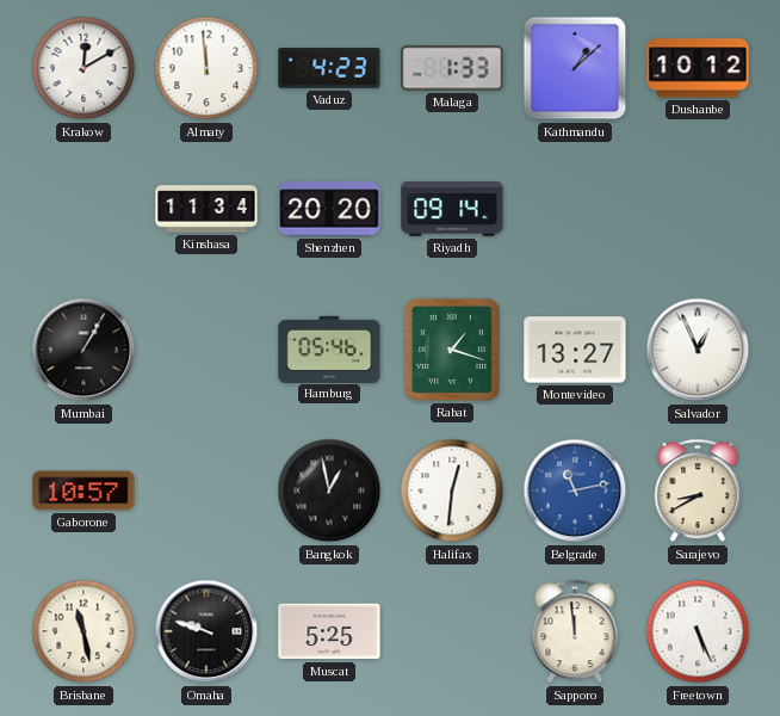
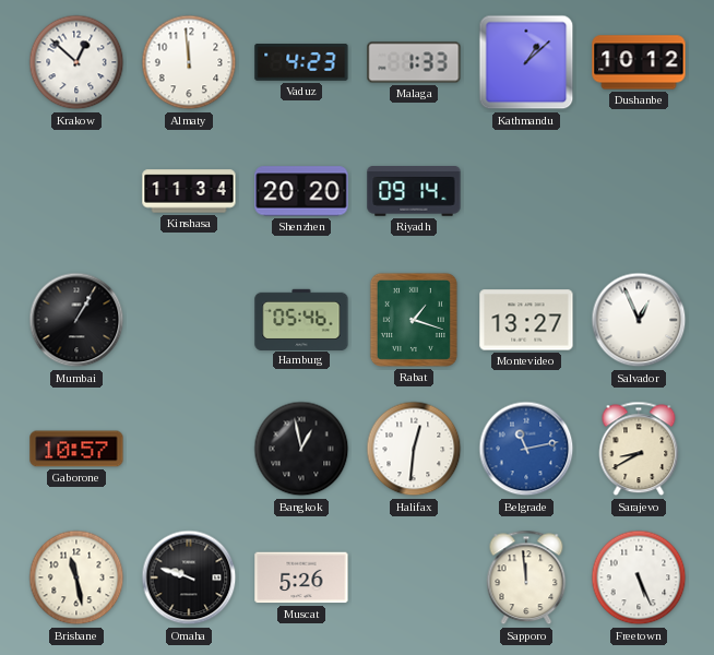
Krakow: 12:10 -> 12:52 (76, 62)
Muscat: 5:25 -> 5:26 (301, 577)
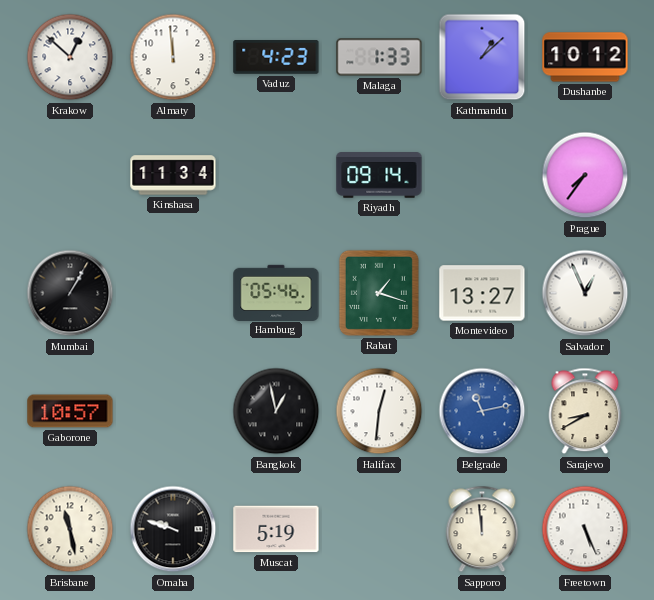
Shenzhen: 20:20 -> none (301, 191)
Prague: none -> 7:36 (585, 175)
Muscat: 5:26 -> 5:19 (276, 529)
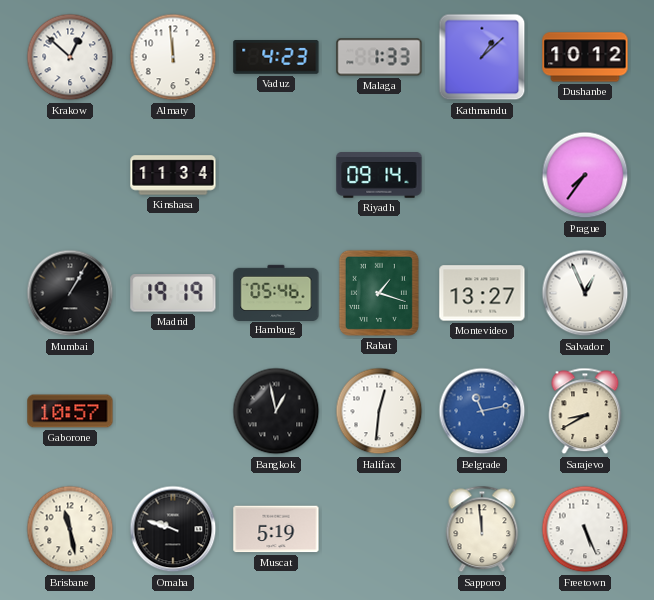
Madrid: none -> 19:19 (173, 293)
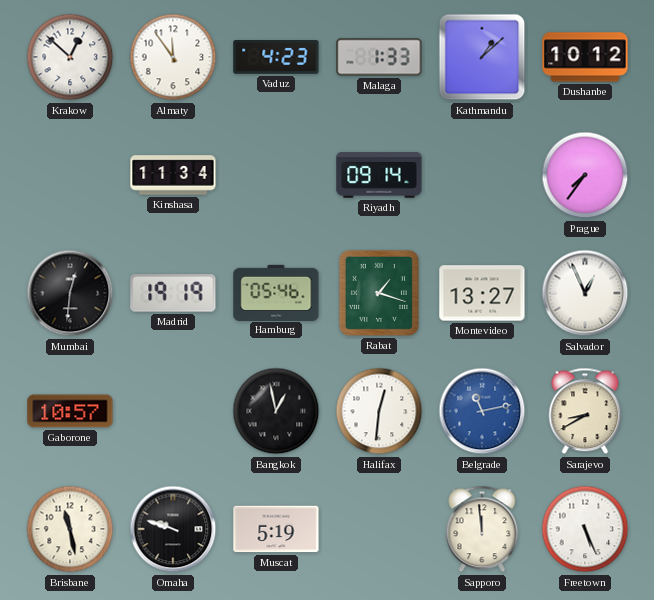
Almaty: 11:59 -> 11:54 (173, 57)
Mumbai: 1:05 -> 12:31 (70, 293)
